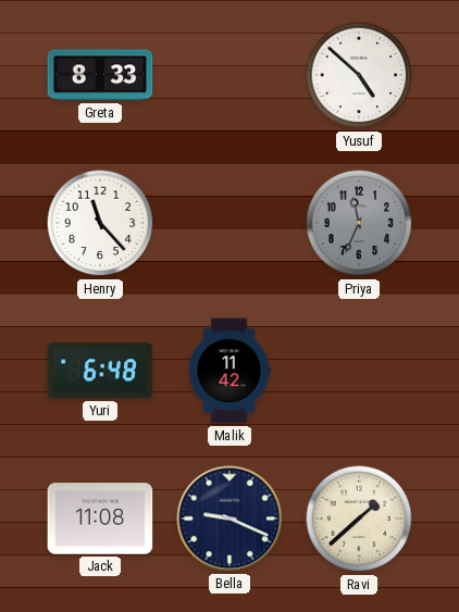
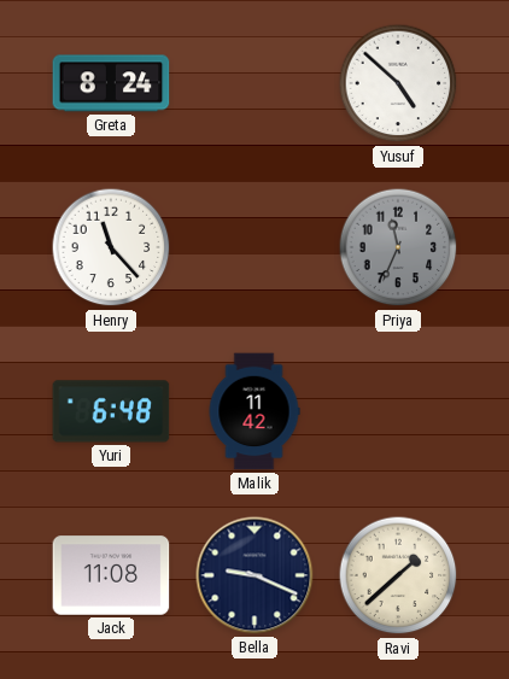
Greta: 8:33 -> 8:24 (111, 83)
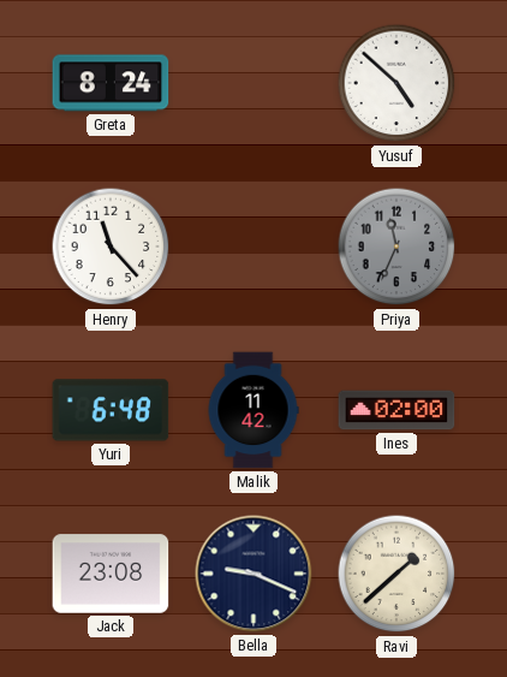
Ines: none -> 02:00 (396, 410)
Jack: 11:08 -> 23:08 (111, 574)
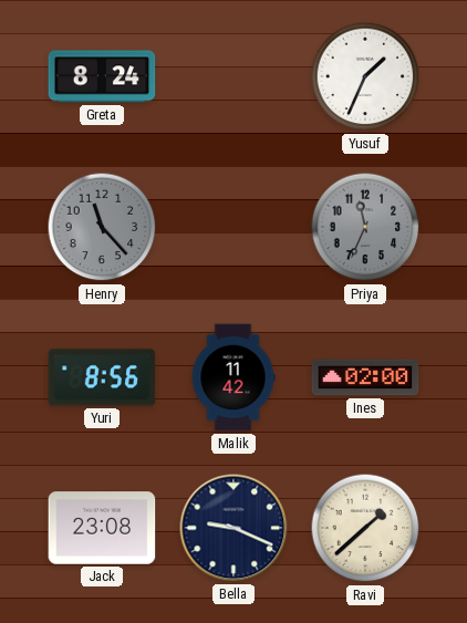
Yusuf: 4:52 -> 1:34 (365, 76)
Henry dial: white -> grey (102, 227)
Yuri: 6:48 -> 8:56 (102, 377)
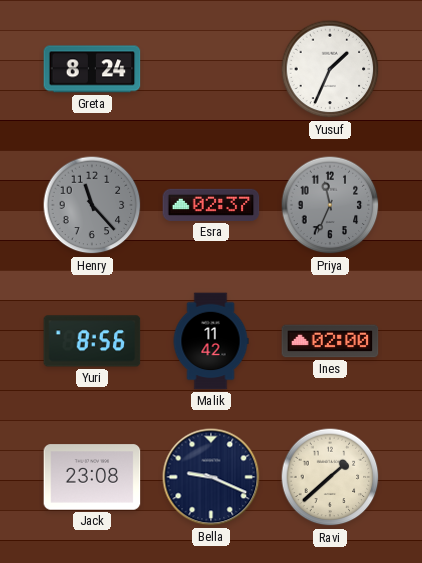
Esra: none -> 02:37 (211, 205)
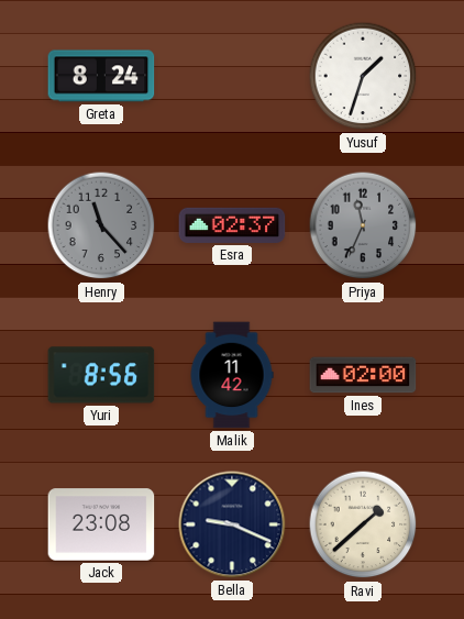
Yusuf: 1:34 -> 1:33 (363, 76)
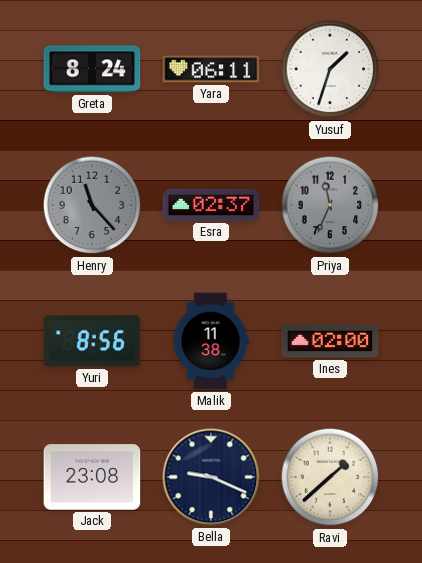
Yara: none -> 06:11 (211, 69)
Malik: 11:42 -> 11:38 (211, 341)
